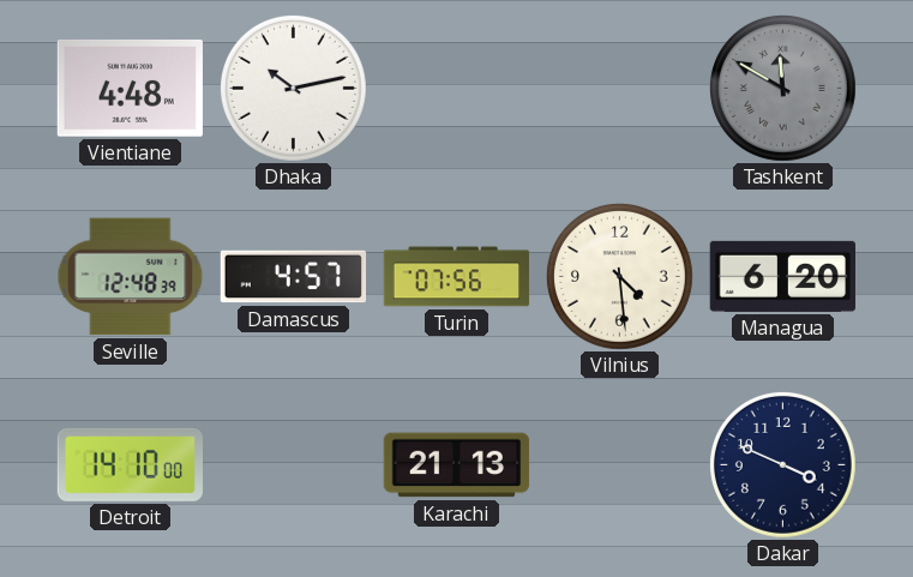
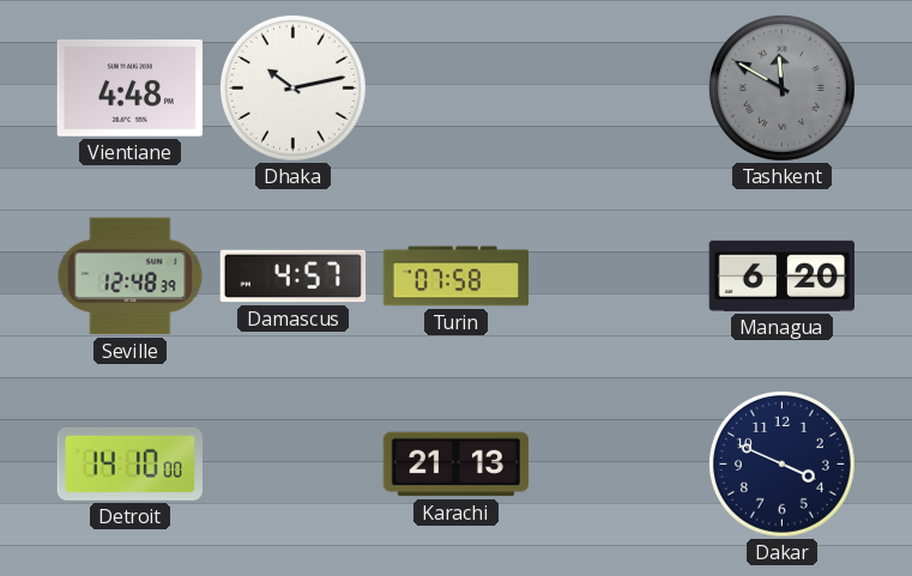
Turin: 07:56 -> 07:58 (457, 277)
Vilnius: 4:29 -> none (619, 276)
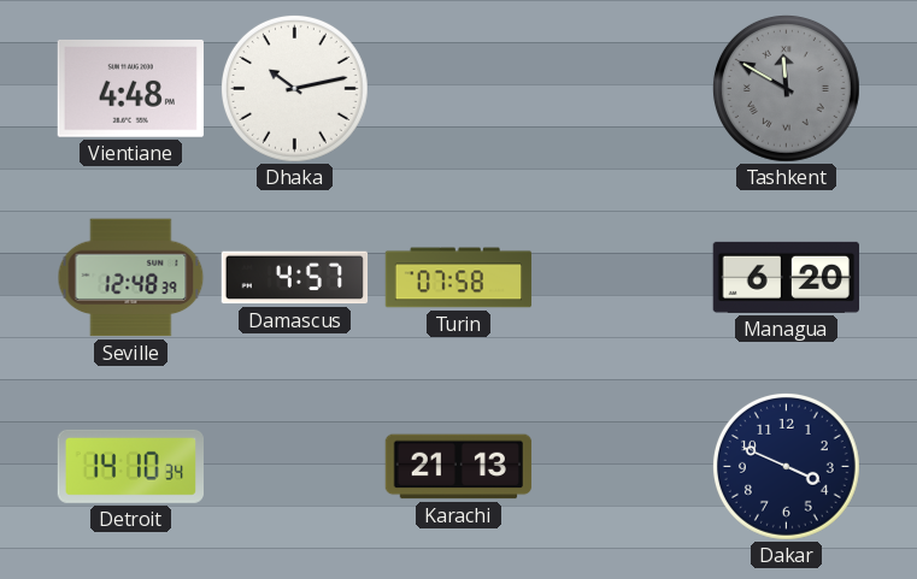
Detroit: 14:10:00 -> 14:10:34 (130, 466)
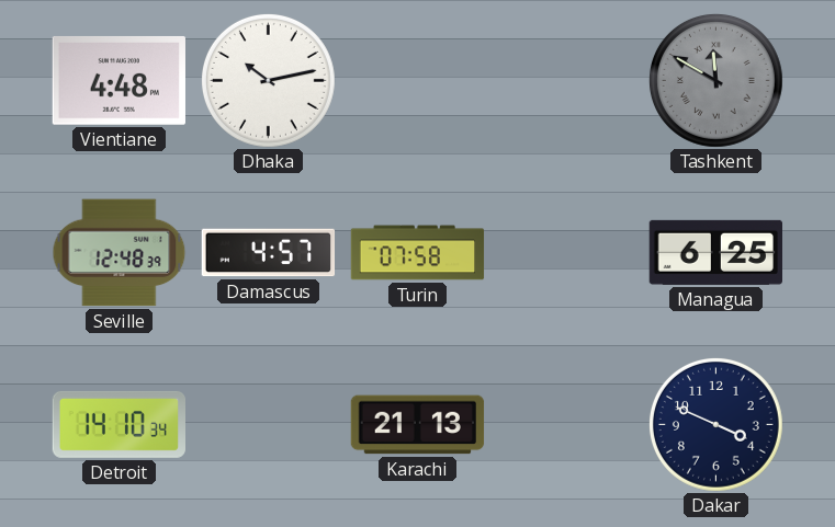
Managua: 6:20 -> 6:25 (715, 252)
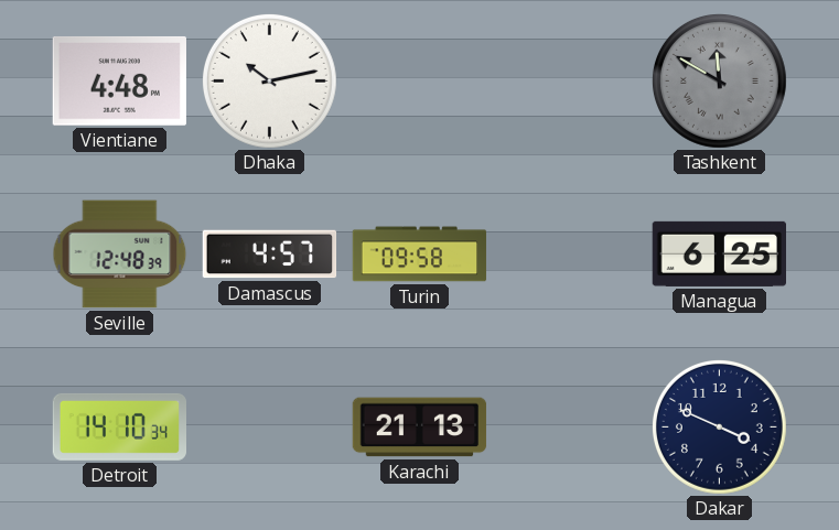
Turin: 07:58 -> 09:58 (420, 255)
